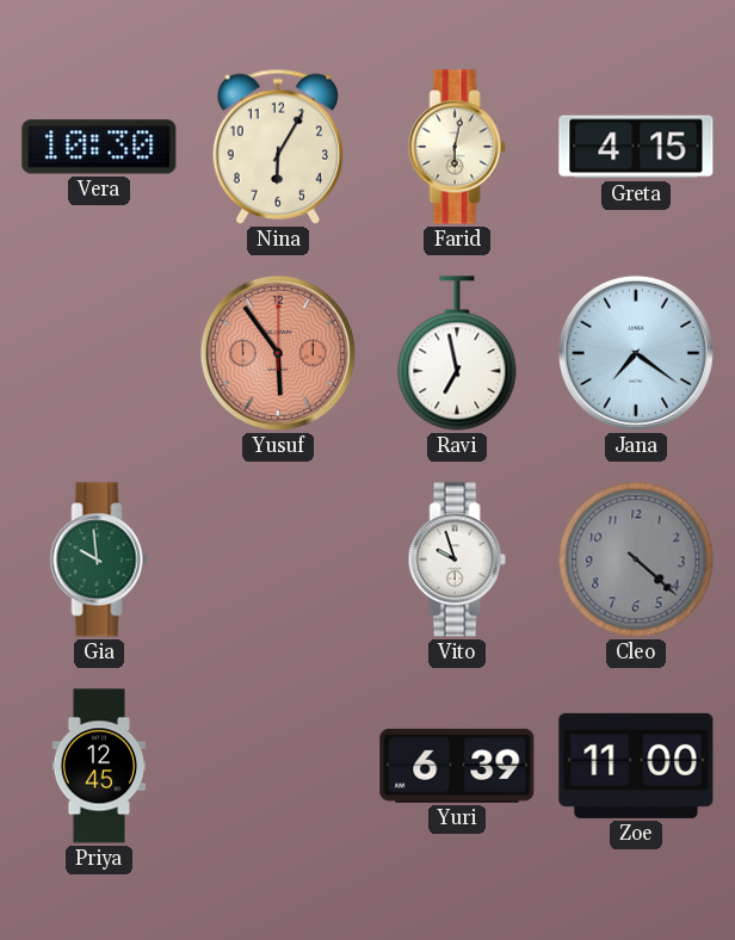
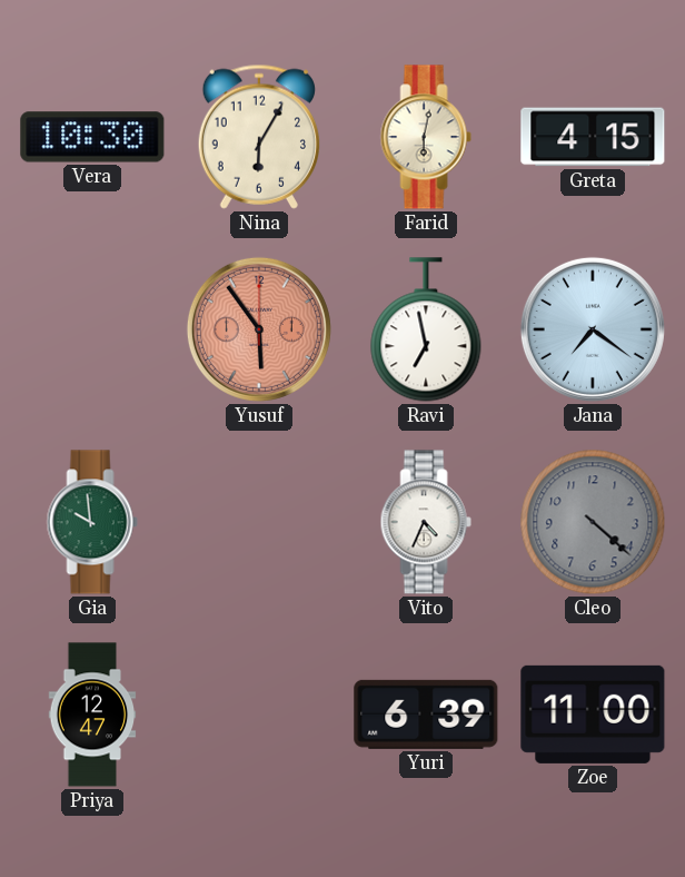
Vito: 9:57 -> 4:34 (426, 522)
Priya: 12:45 -> 12:47 (92, 715)
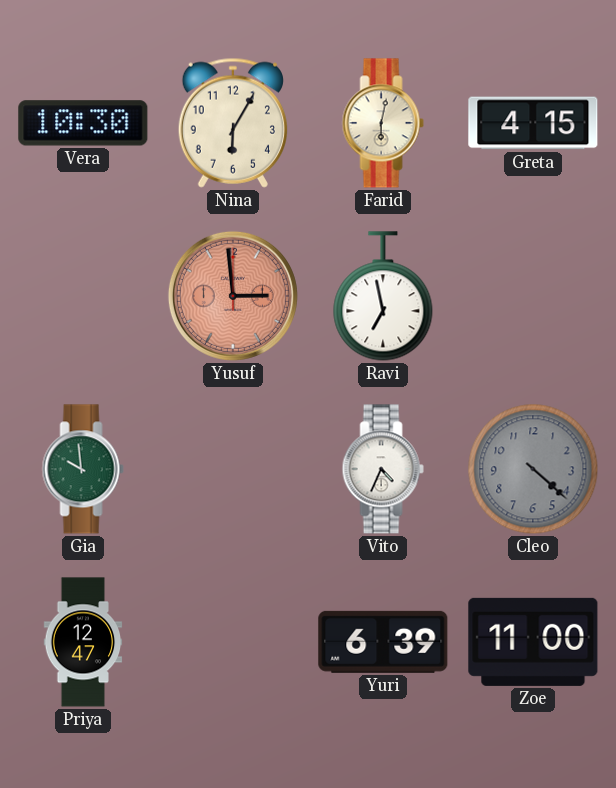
Yusuf: 5:54 -> 2:59 (233, 296)
Jana: 7:21 -> none (593, 329)
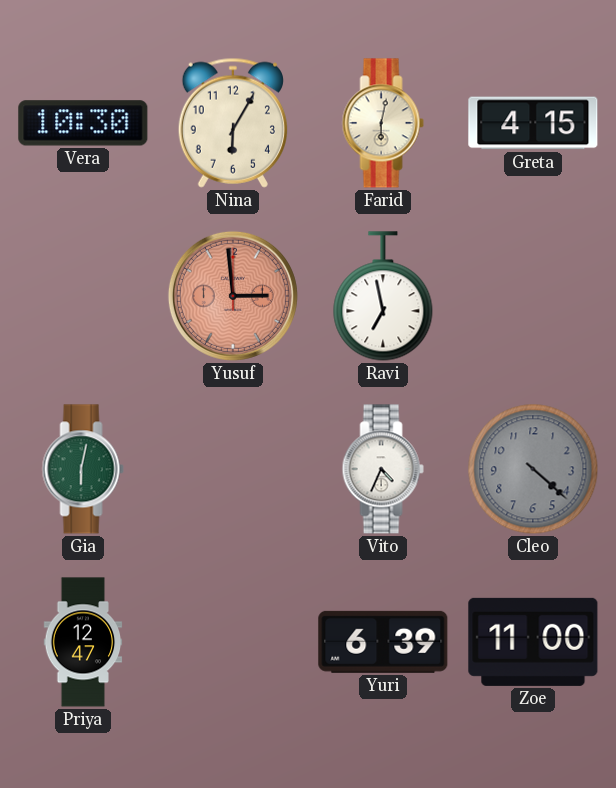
Gia: 9:59 -> 6:02 (83, 469)
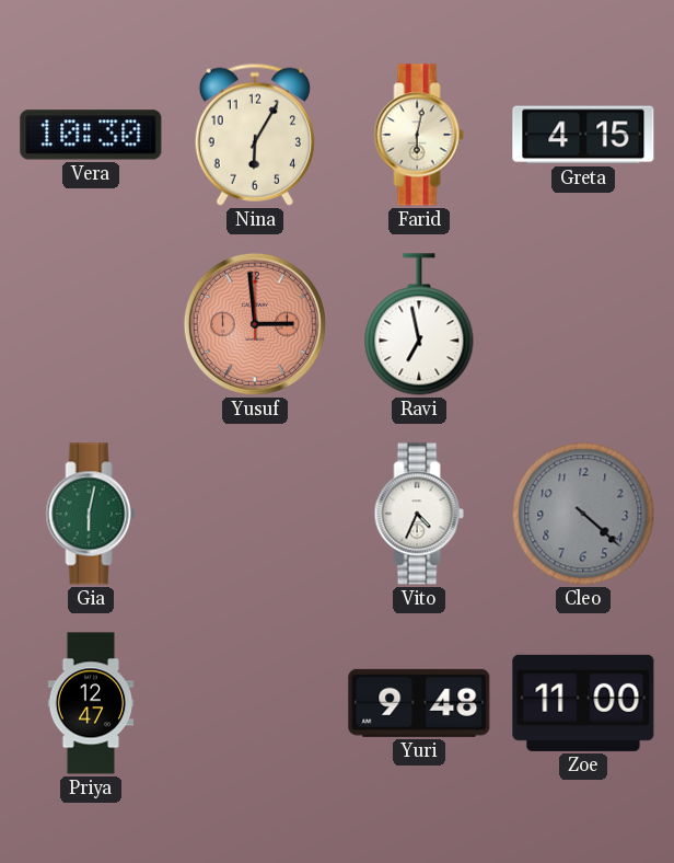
Yuri: 6:39 -> 9:48 (419, 703)
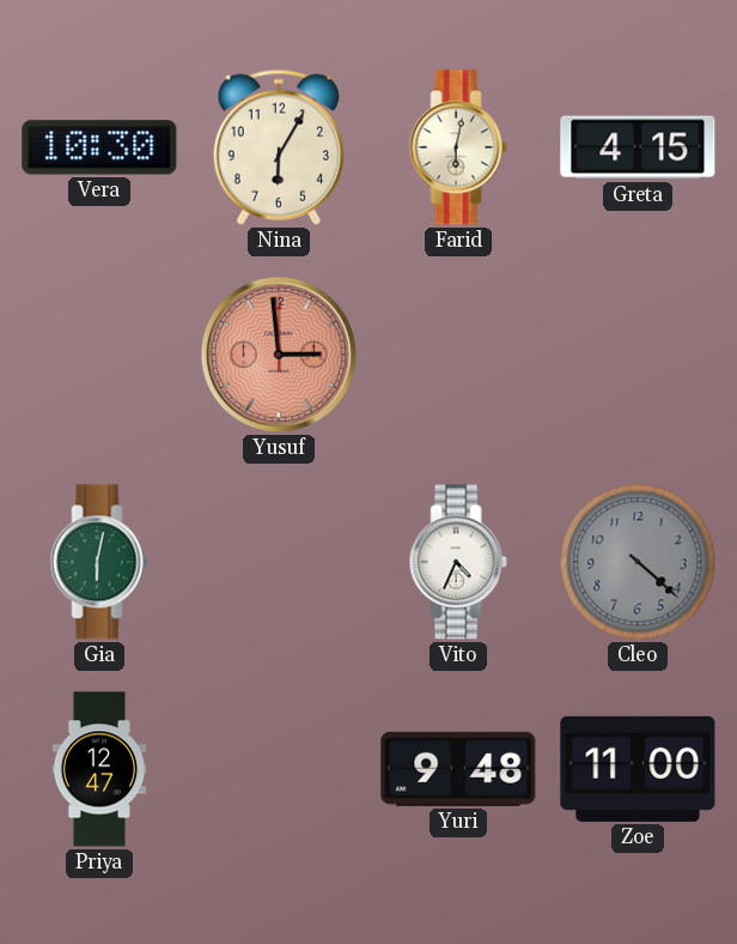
Ravi: 6:58 -> none (419, 324)
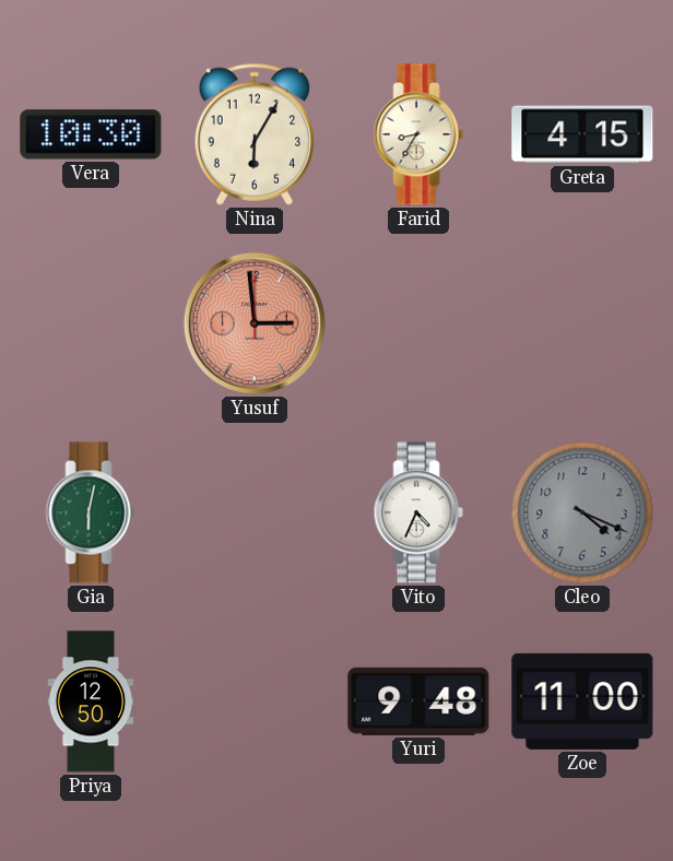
Farid: 6:02 -> 8:35 (418, 134)
Cleo: 4:22 -> 4:19 (582, 512)
Priya: 12:47 -> 12:50 (91, 701)
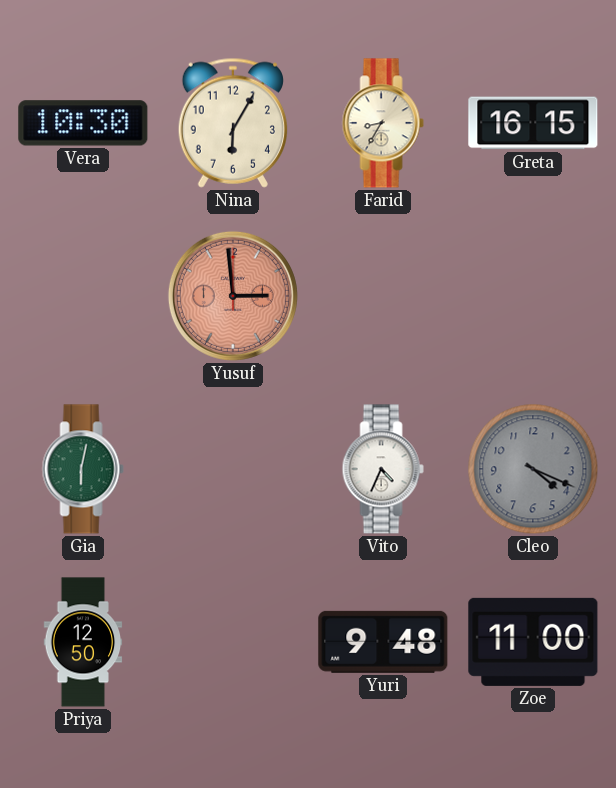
Greta: 4:15 -> 16:15 (533, 123)
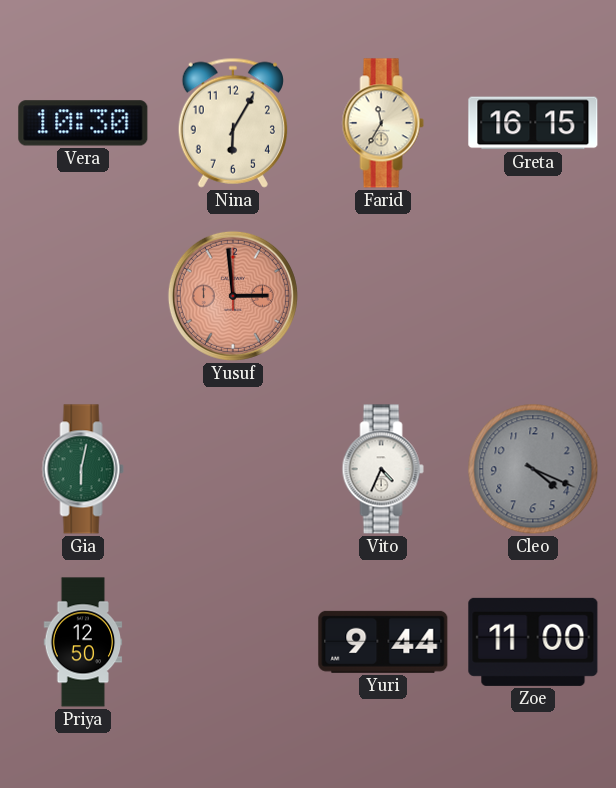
Farid: 8:35 -> 11:35 (383, 123)
Yuri: 9:48 -> 9:44 (383, 642)
